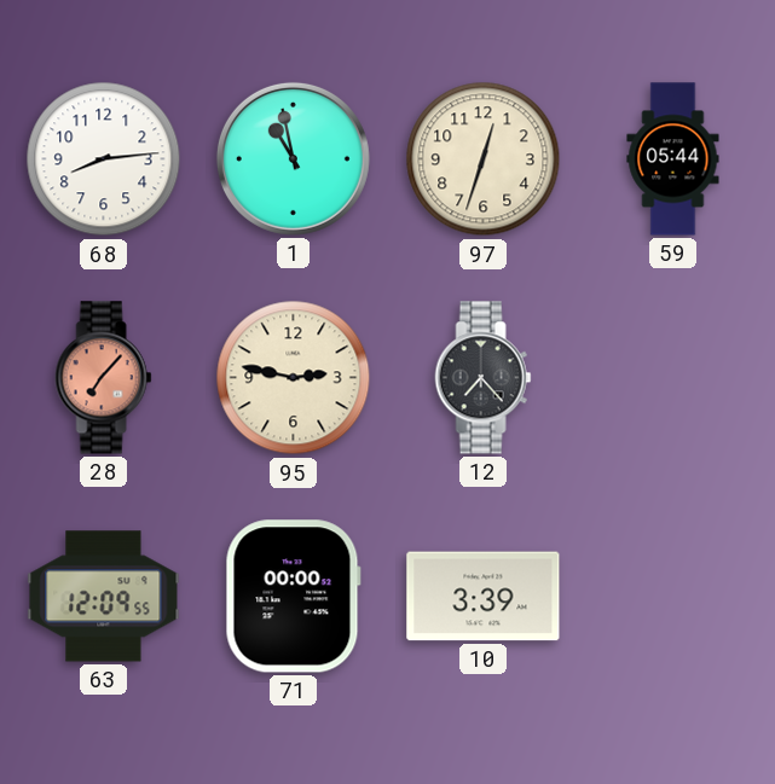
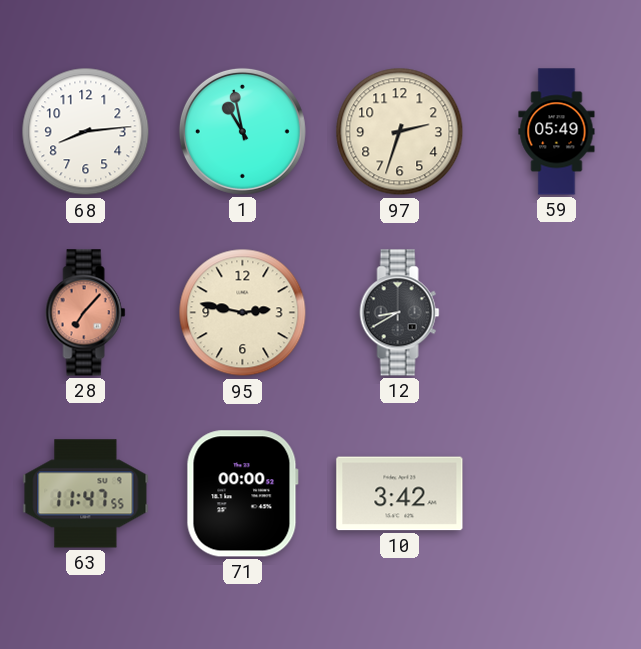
97: 12:33 -> 2:33 (400, 132)
59: 05:44 -> 05:49 (557, 132)
12: 7:23 -> 8:40 (400, 313)
63: 12:09 -> 11:47 (86, 494)
10: 3:39 -> 3:42 (400, 494)
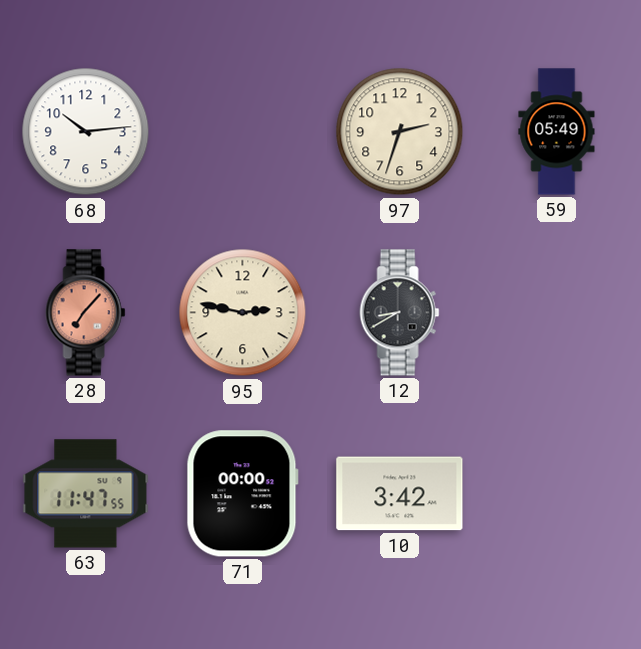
68: 8:14 -> 10:14 (86, 132)
1: 10:58 -> none (242, 131)
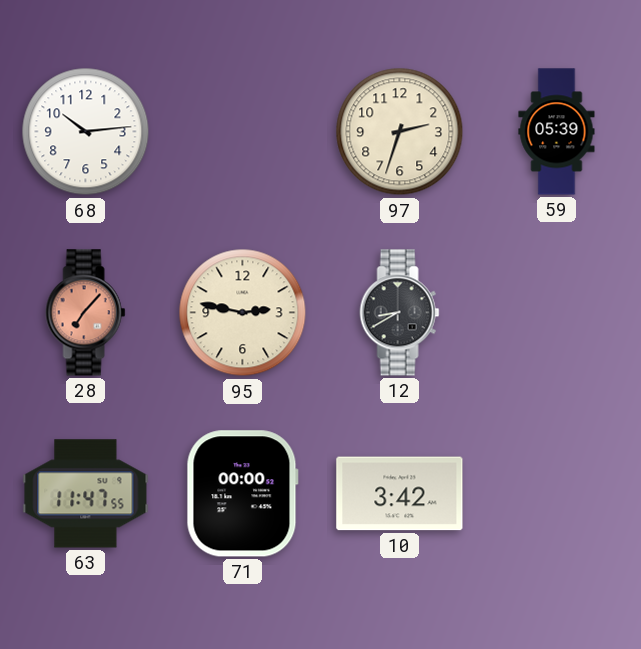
59: 05:49 -> 05:39 (557, 132)
